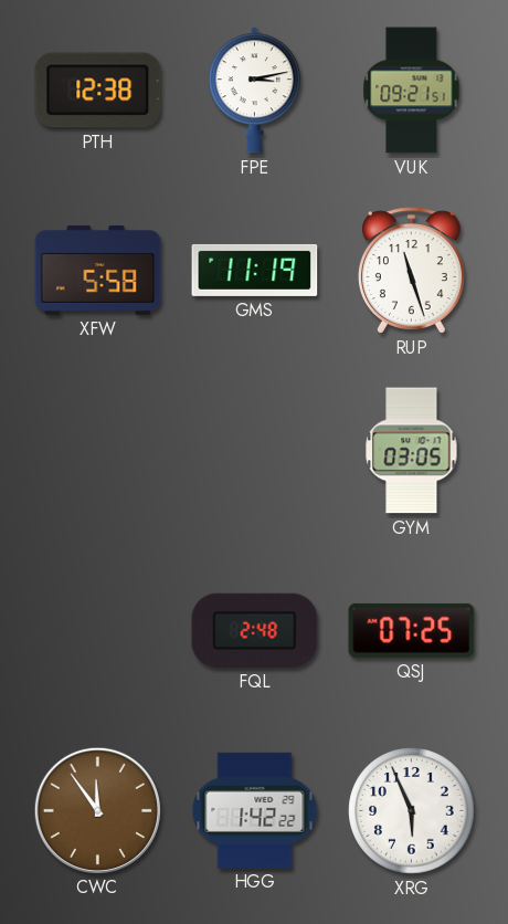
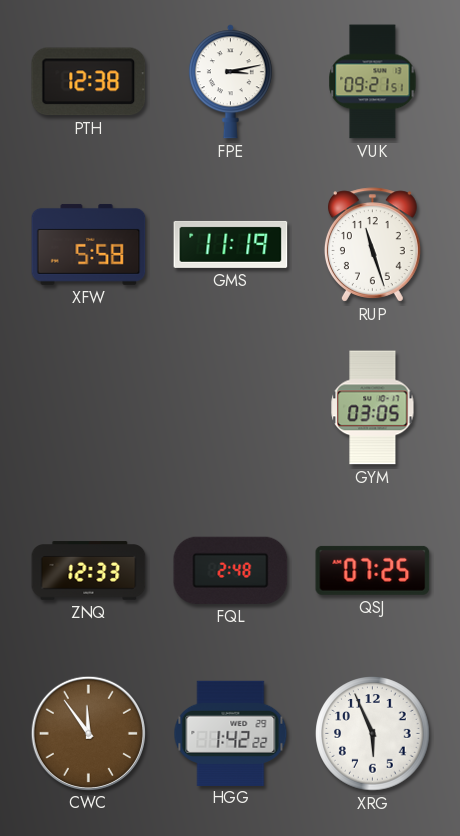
ZNQ: none -> 12:33 (89, 571)
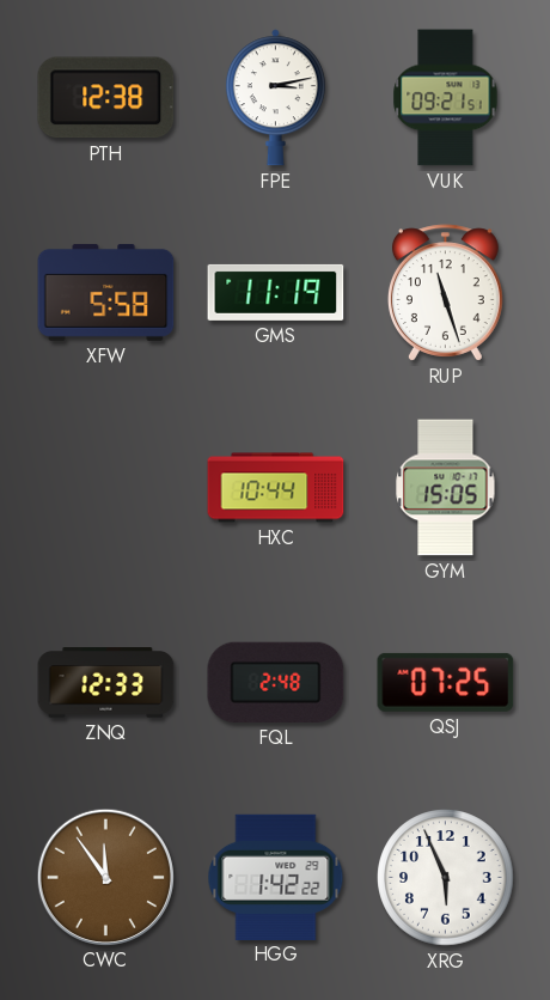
HXC: none -> 10:44 (276, 488)
GYM: 03:05 -> 15:05 (446, 488)
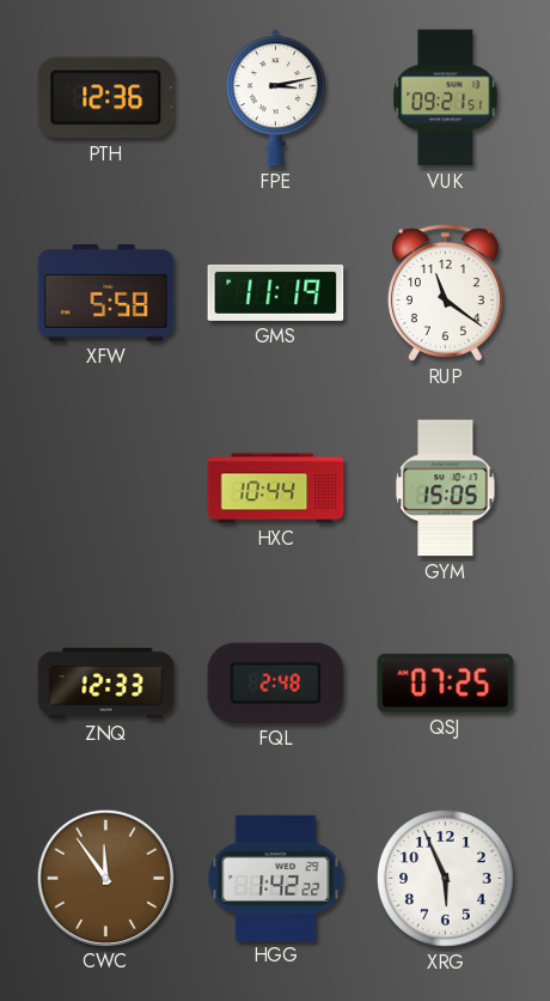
PTH: 12:38 -> 12:36 (106, 98)
RUP: 11:27 -> 11:21 (445, 293)
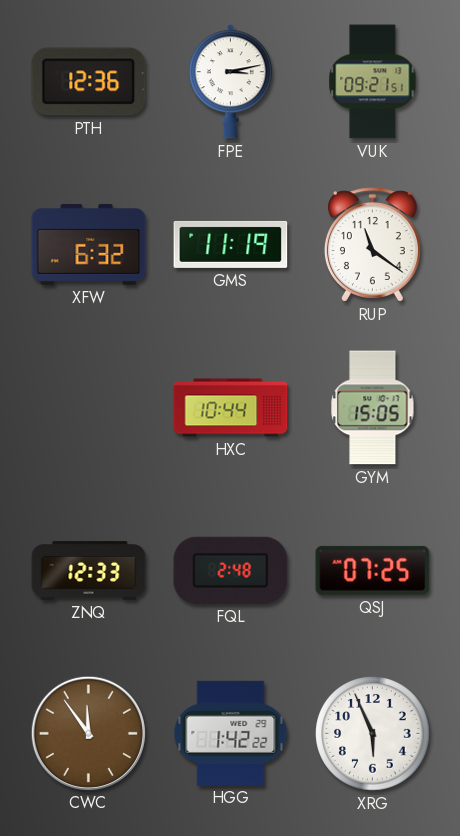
XFW: 5:58 -> 6:32 (89, 244)
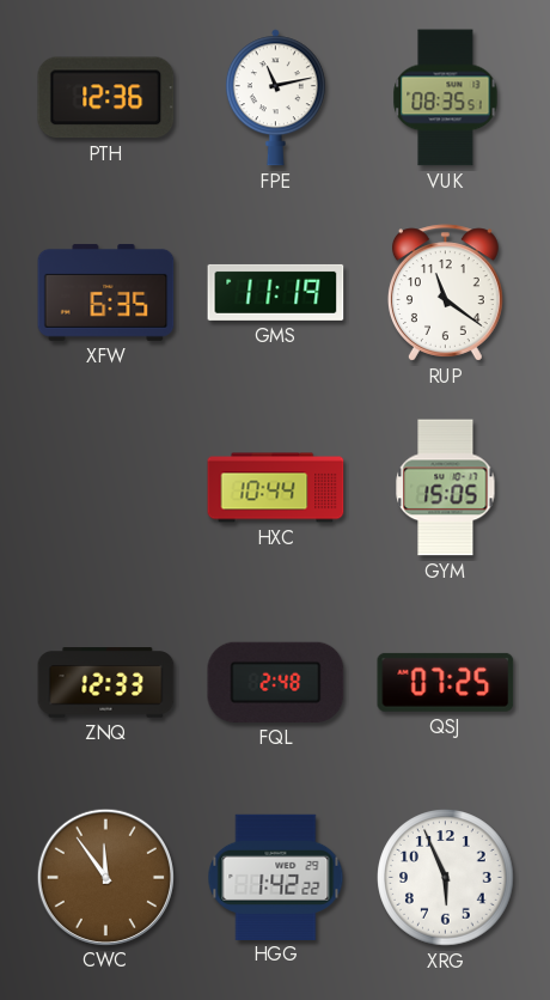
FPE: 3:13 -> 11:13 (275, 98)
VUK: 09:21 -> 08:35 (446, 98)
XFW: 6:32 -> 6:35 (106, 292)
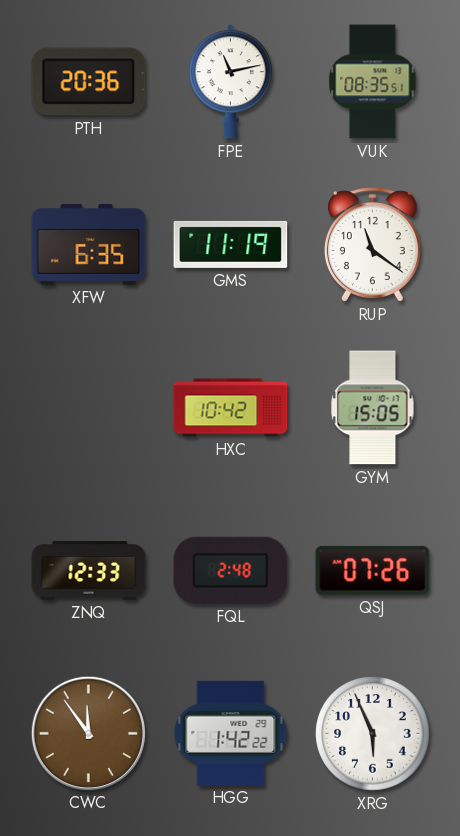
PTH: 12:36 -> 20:36 (89, 82)
HXC: 10:44 -> 10:42 (231, 408)
QSJ: 07:25 -> 07:26 (373, 570)
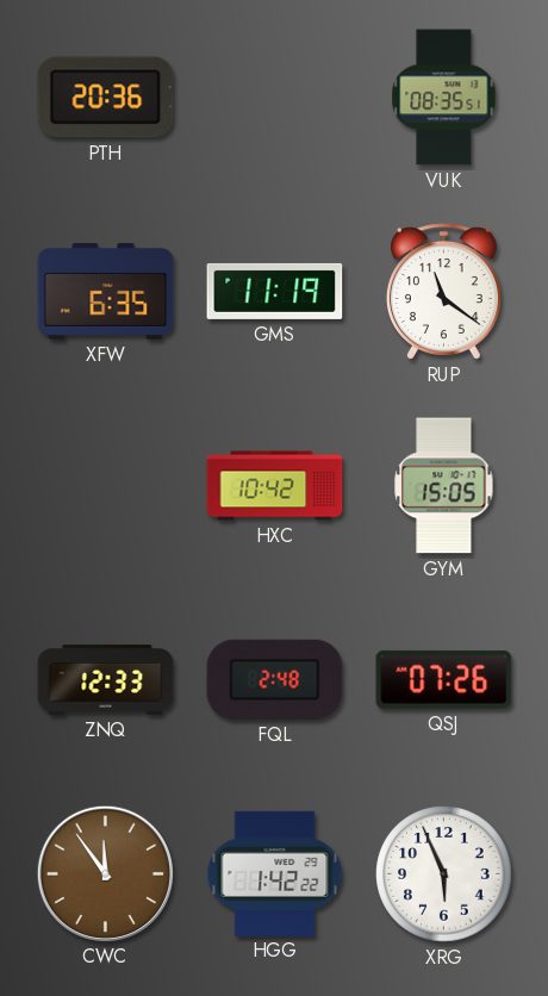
FPE: 11:13 -> none (230, 82)
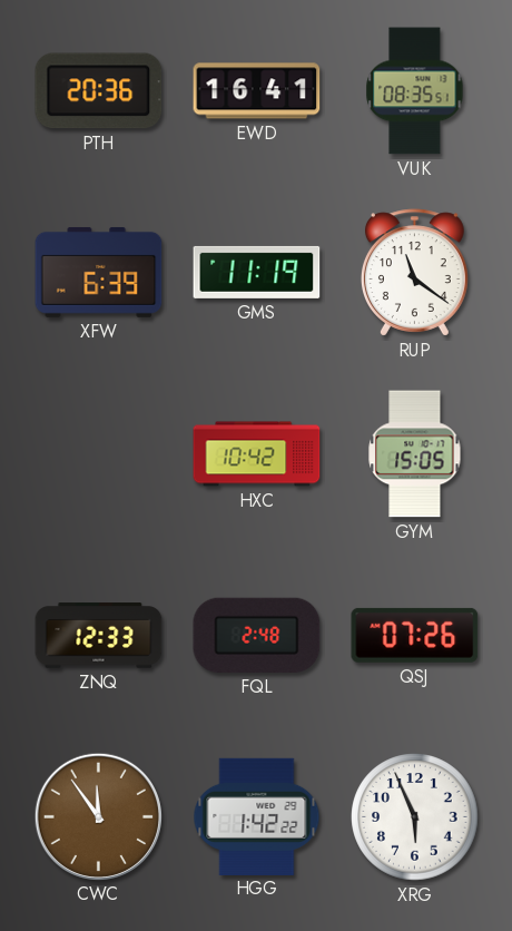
EWD: none -> 16:41 (257, 91)
XFW: 6:35 -> 6:39 (99, 272)
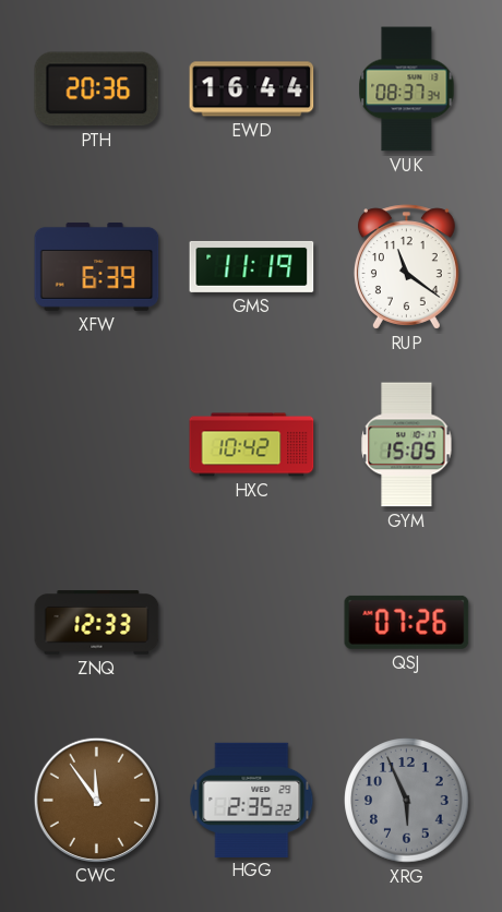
EWD: 16:41 -> 16:44 (252, 89)
VUK: 08:35 -> 08:37 (407, 89)
FQL: 2:48 -> none (257, 635)
HGG: 1:42 -> 2:35 (252, 800)
XRG dial: white -> grey (407, 801)
